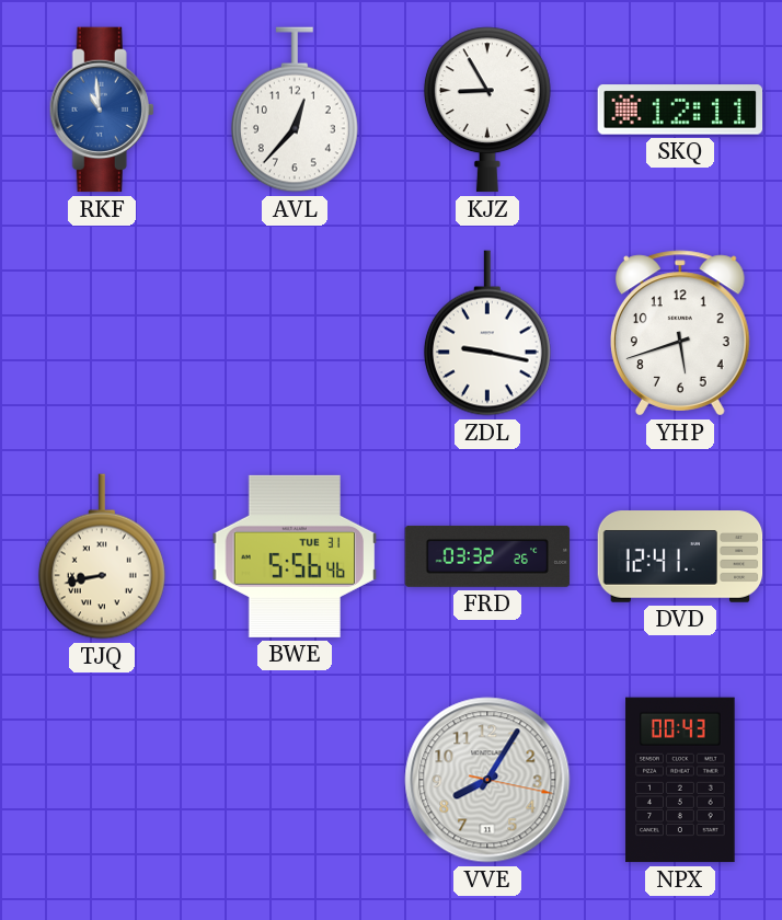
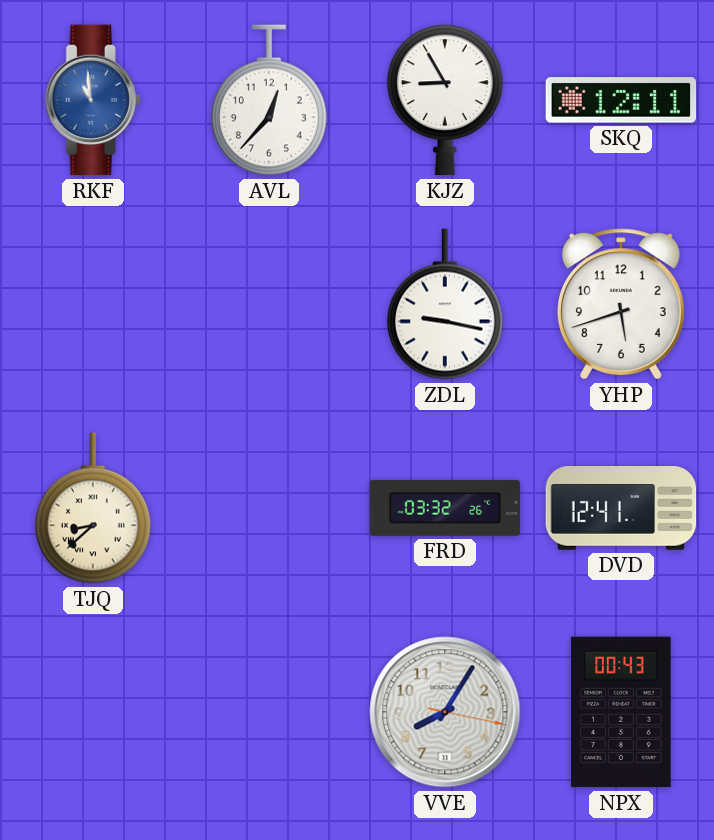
TJQ: 8:43 -> 8:38 (93, 508)
BWE: 5:56 -> none (295, 556)
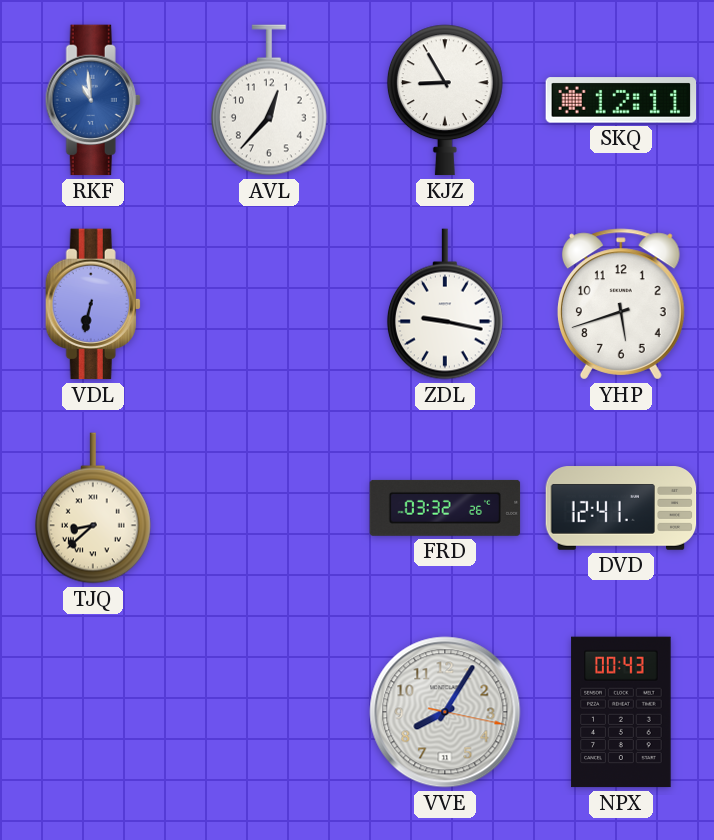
VDL: none -> 6:32 (93, 304)
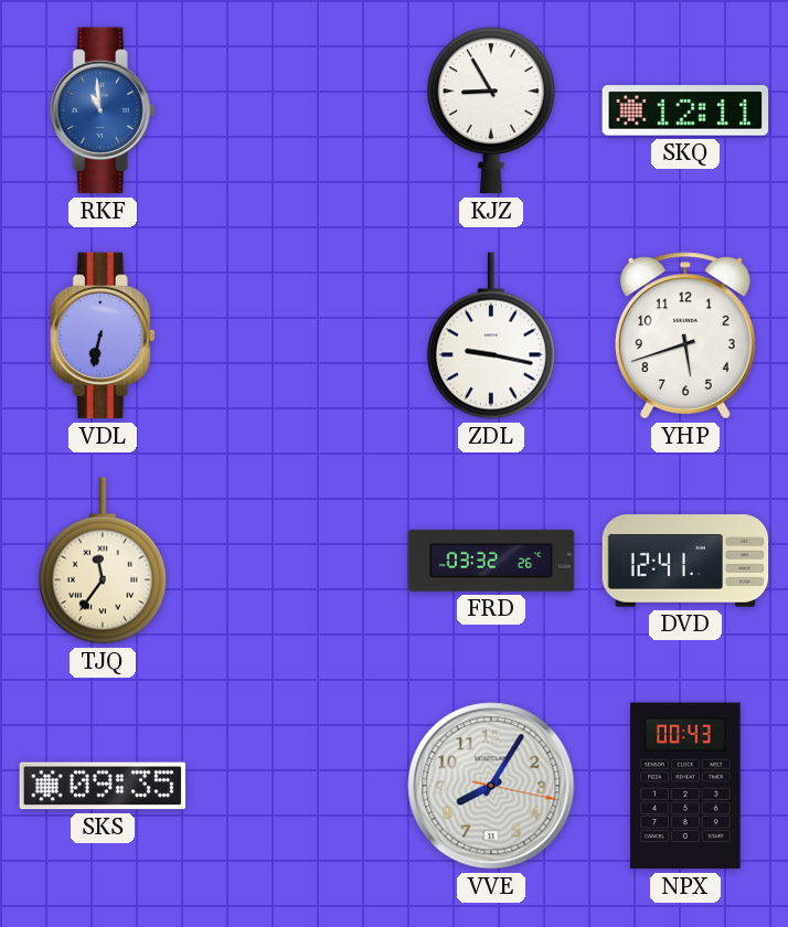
AVL: 12:37 -> none (269, 100)
TJQ: 8:38 -> 11:36 (103, 561)
SKS: none -> 09:35 (103, 786)
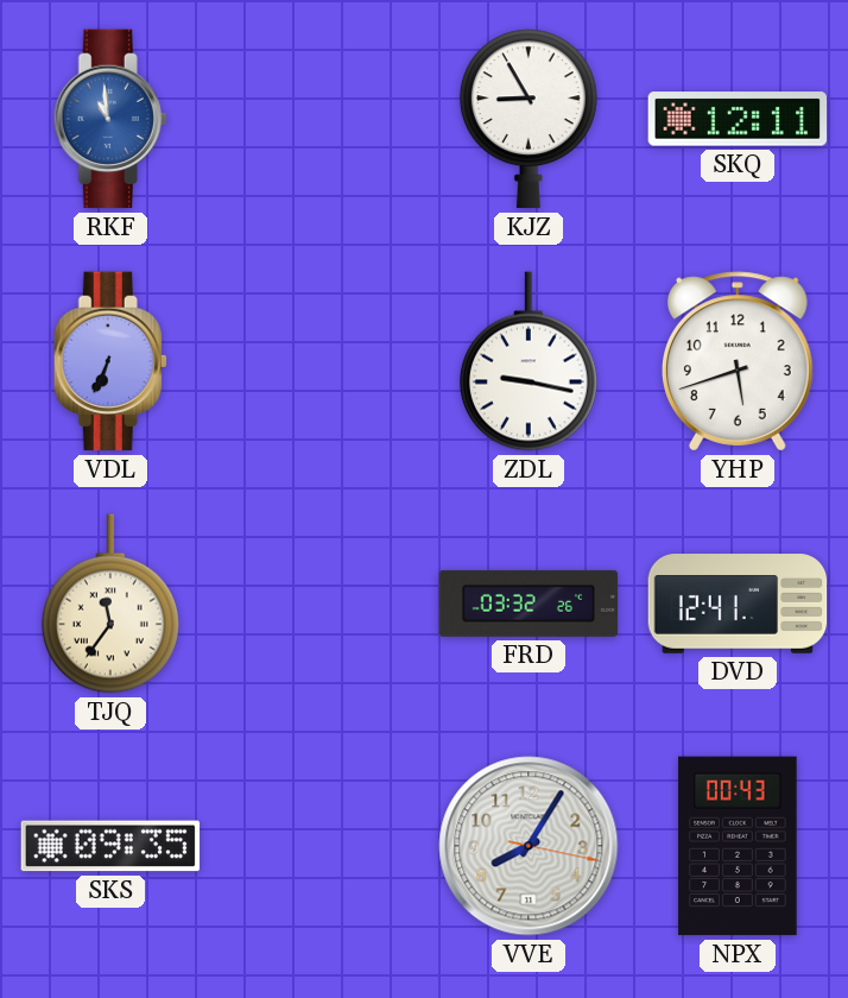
VDL: 6:32 -> 6:34 (110, 361)
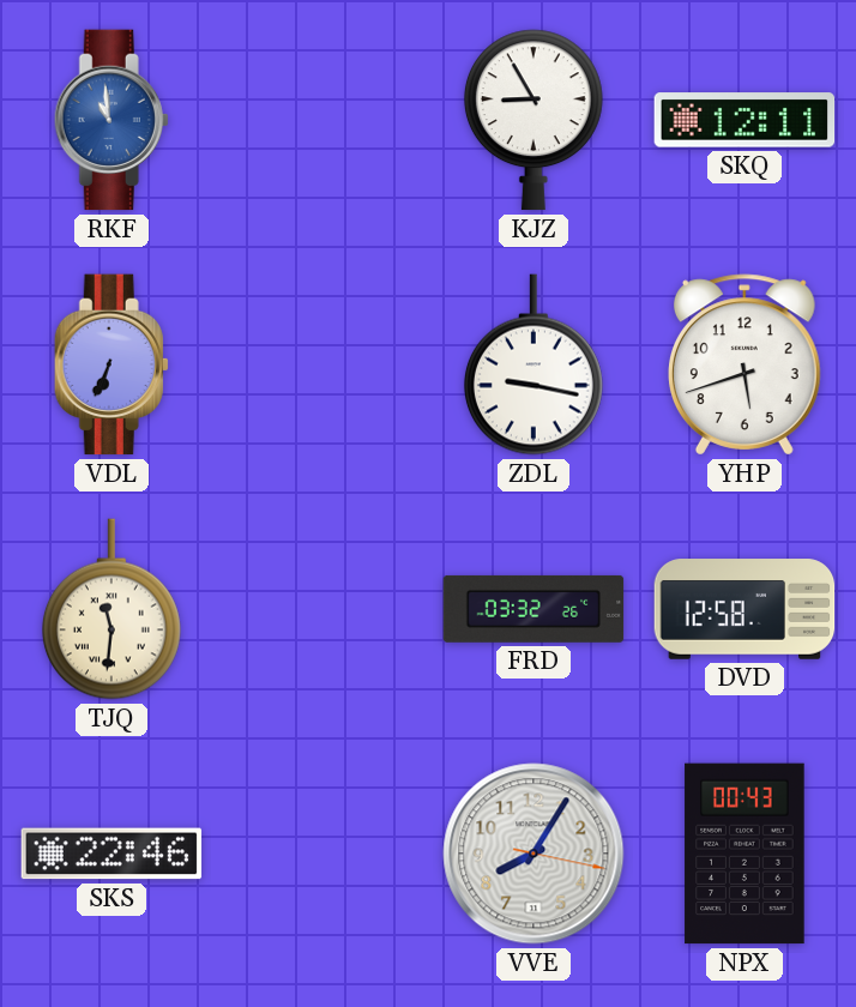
TJQ: 11:36 -> 11:31 (111, 609)
DVD: 12:41 -> 12:58 (745, 609)
SKS: 09:35 -> 22:46 (111, 854)
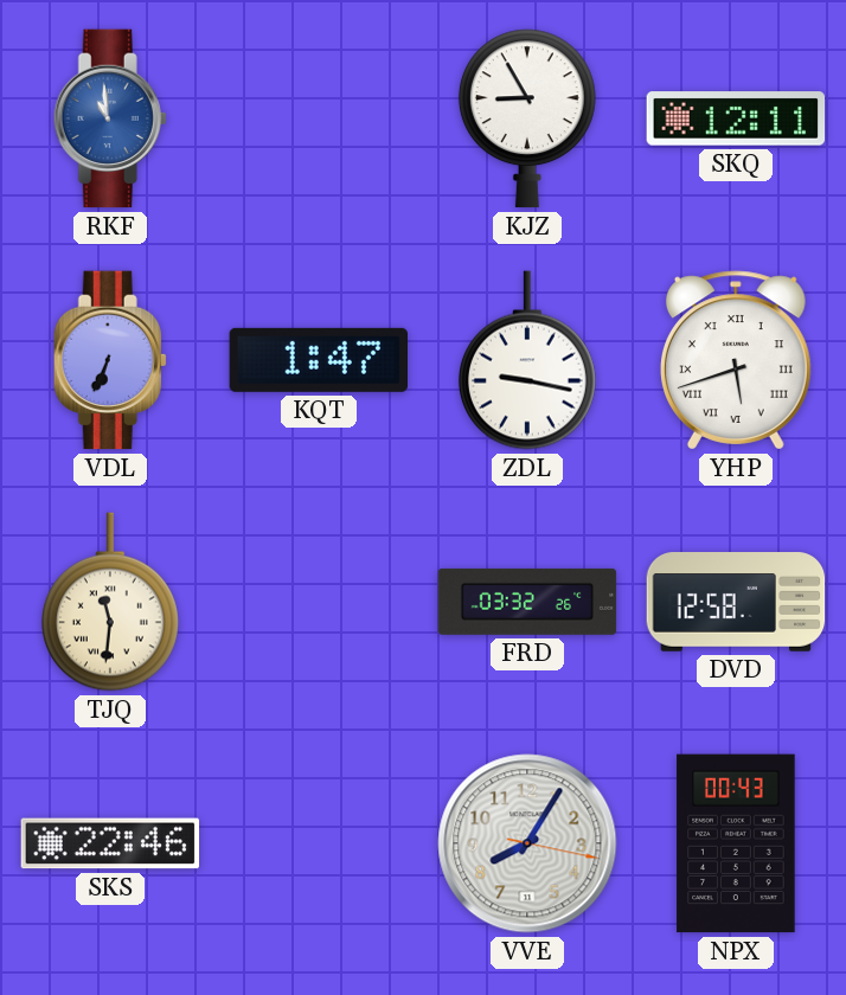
KQT: none -> 1:47 (318, 360)
YHP numerals: Arabic -> Roman (736, 360)
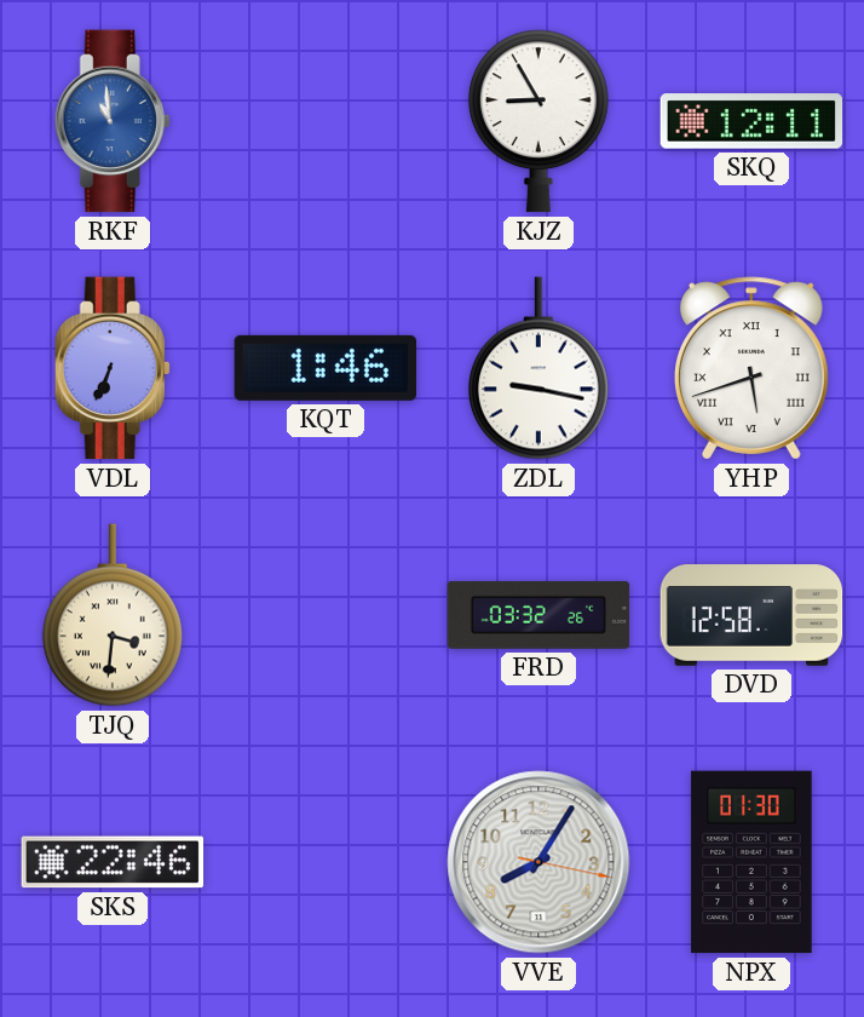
KQT: 1:47 -> 1:46 (324, 368)
TJQ: 11:31 -> 3:31 (113, 615)
NPX: 00:43 -> 01:30 (751, 862)
